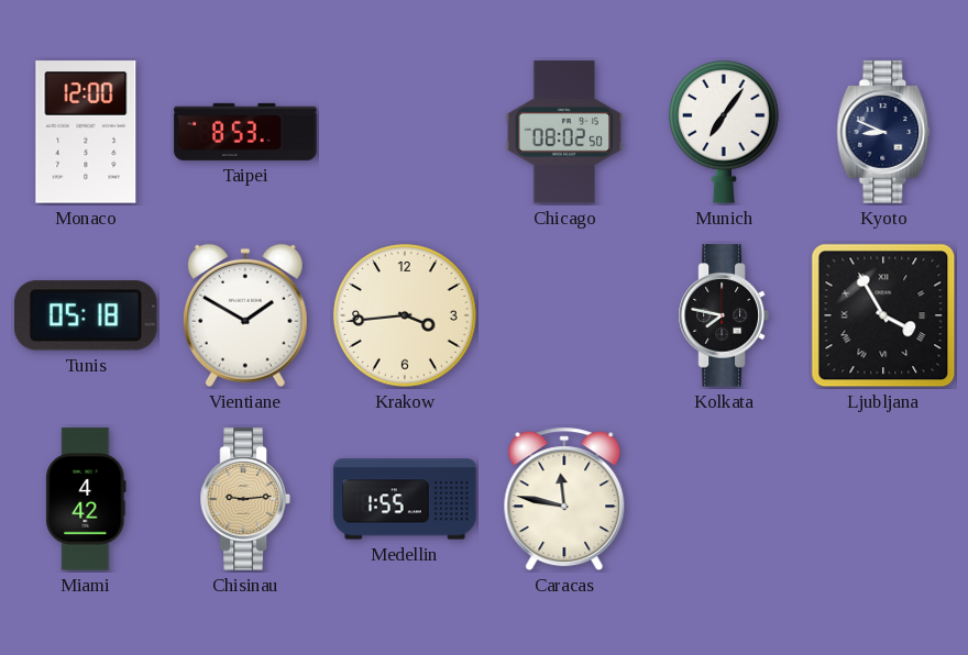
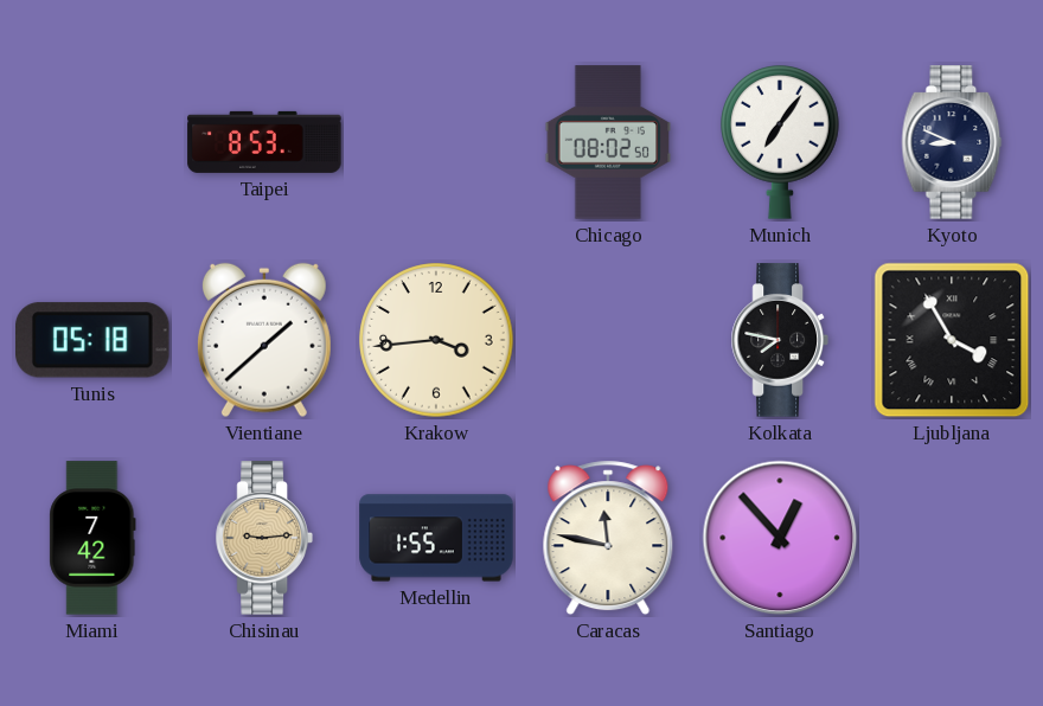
Monaco: 12:00 -> none (86, 132)
Vientiane: 1:50 -> 1:38 (264, 340)
Miami: 4:42 -> 7:42 (92, 538)
Santiago: none -> 12:53 (780, 538)
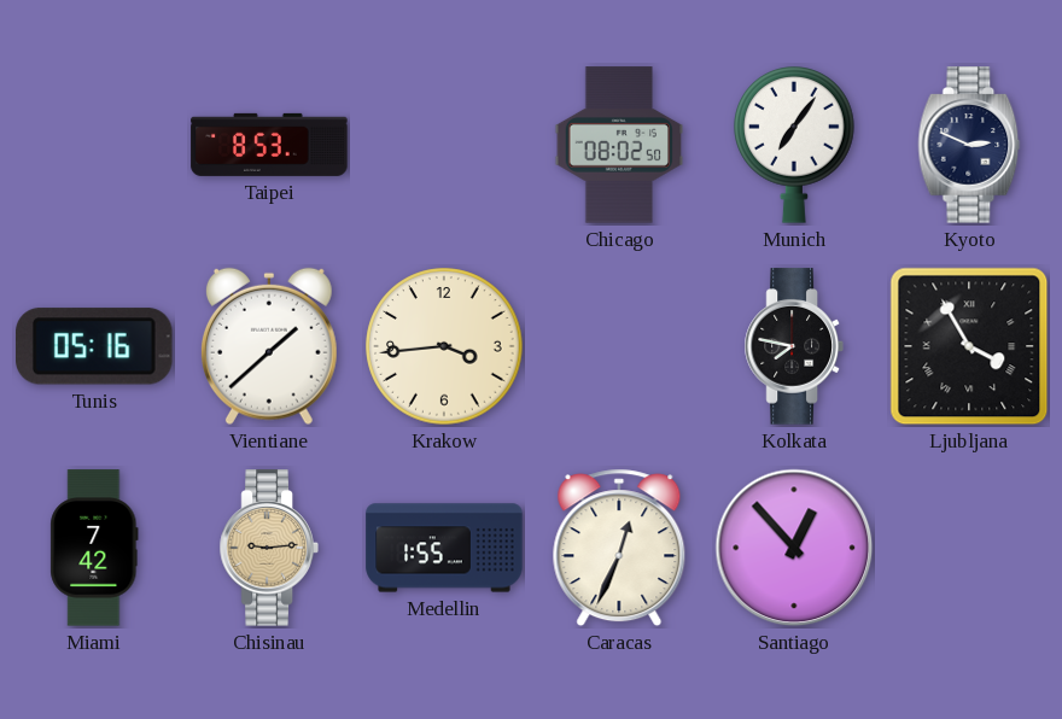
Kyoto: 8:49 -> 2:49 (969, 145)
Tunis: 05:18 -> 05:16 (95, 346)
Caracas: 11:47 -> 12:34 (619, 548)
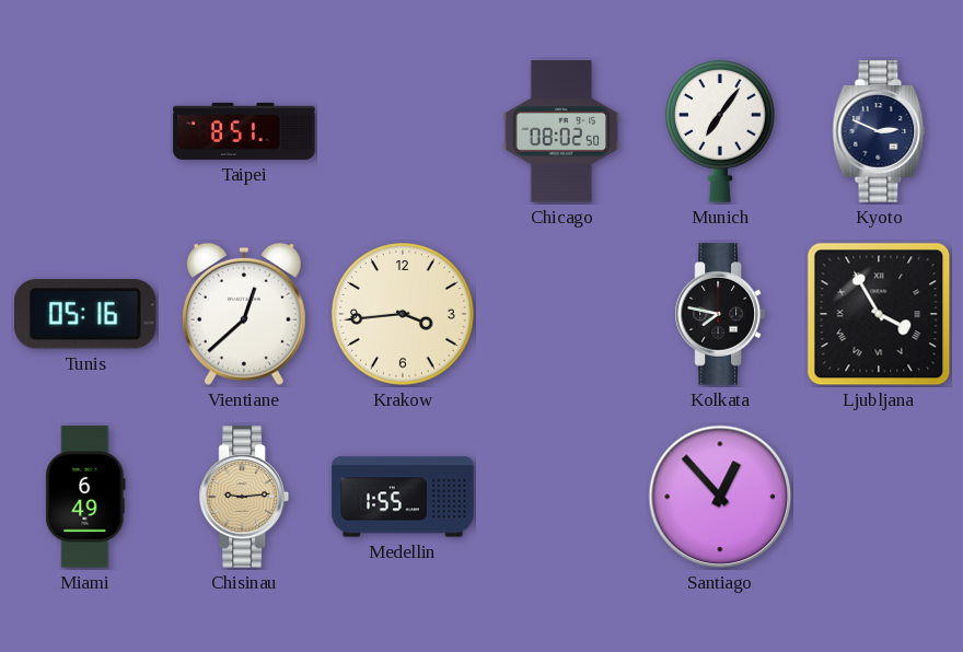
Taipei: 8:53 -> 8:51 (244, 131)
Vientiane: 1:38 -> 12:38 (244, 314)
Miami: 7:42 -> 6:49 (85, 497)
Caracas: 12:34 -> none (619, 548)
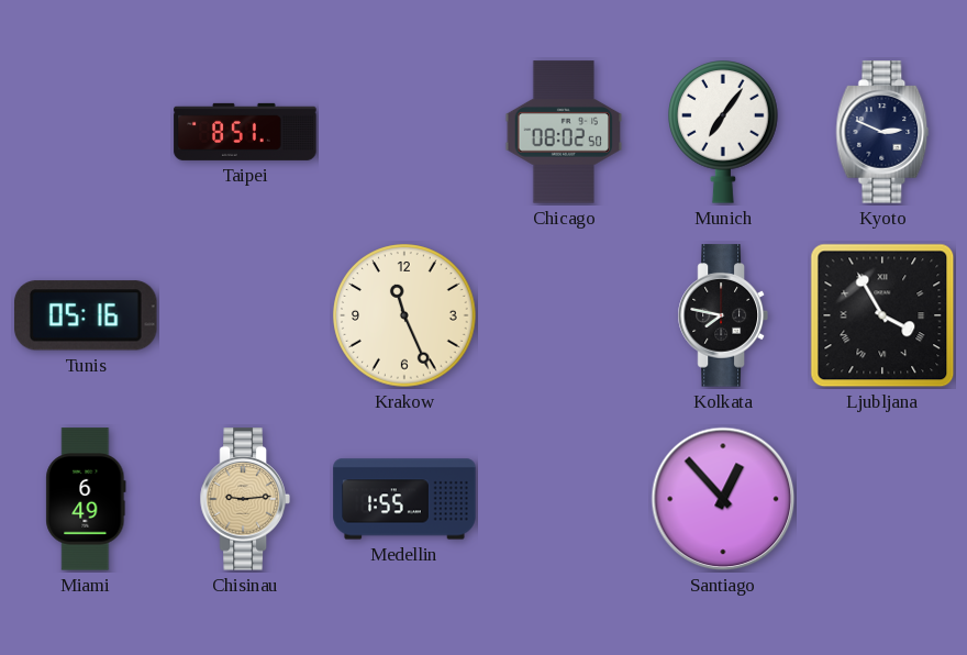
Vientiane: 12:38 -> none (244, 314)
Krakow: 3:44 -> 11:26 (404, 315)
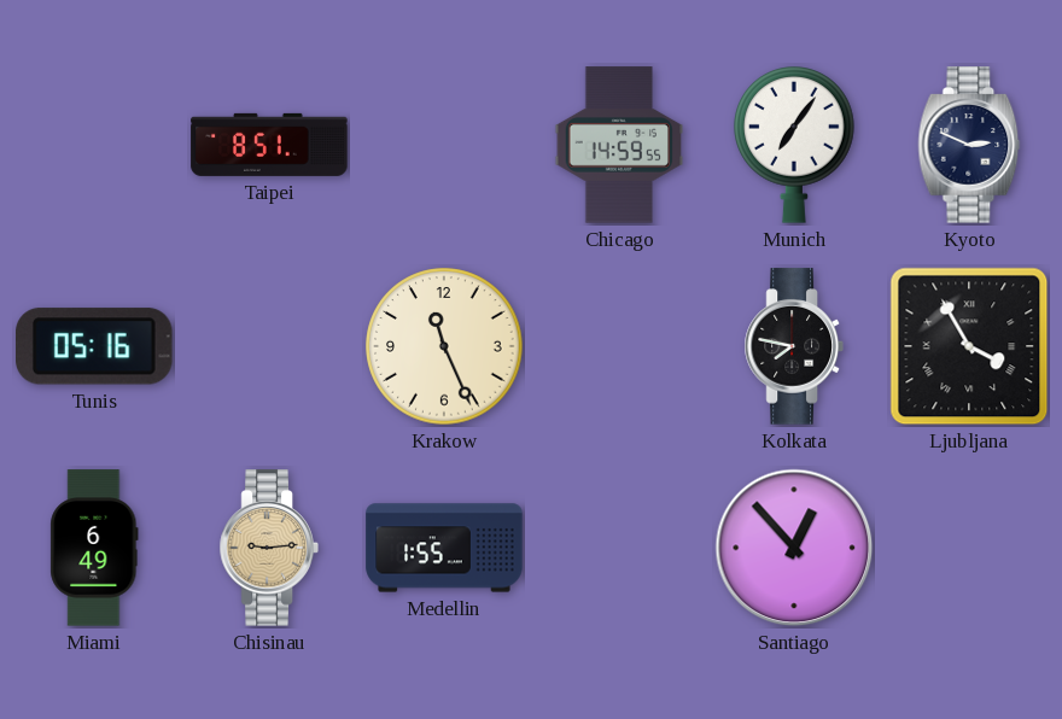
Chicago: 08:02 -> 14:59 (619, 145)
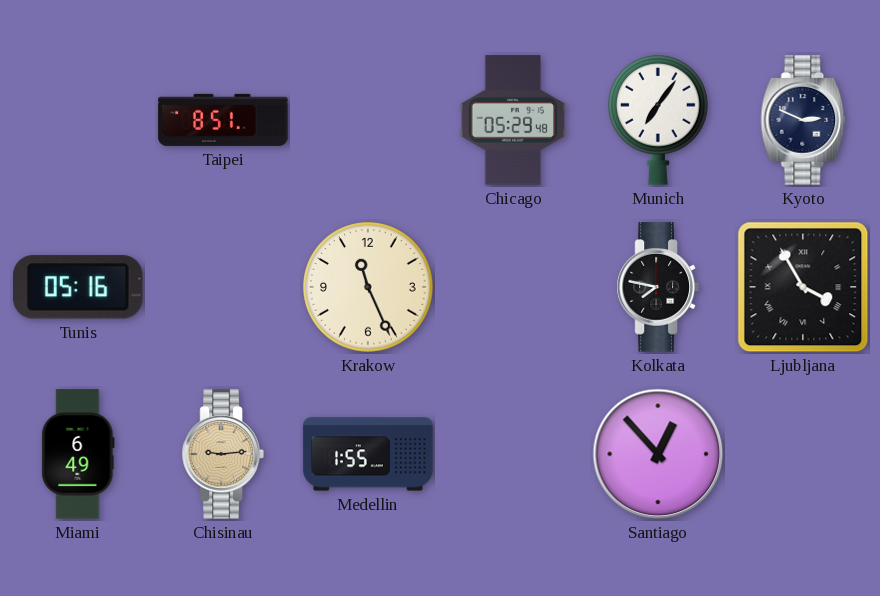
Chicago: 14:59 -> 05:29 (513, 120)
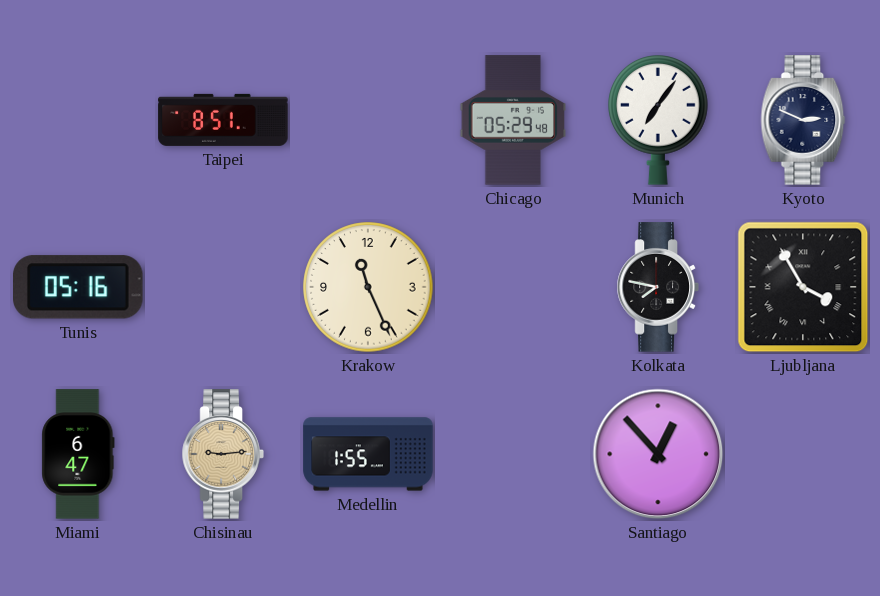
Miami: 6:49 -> 6:47 (78, 454)
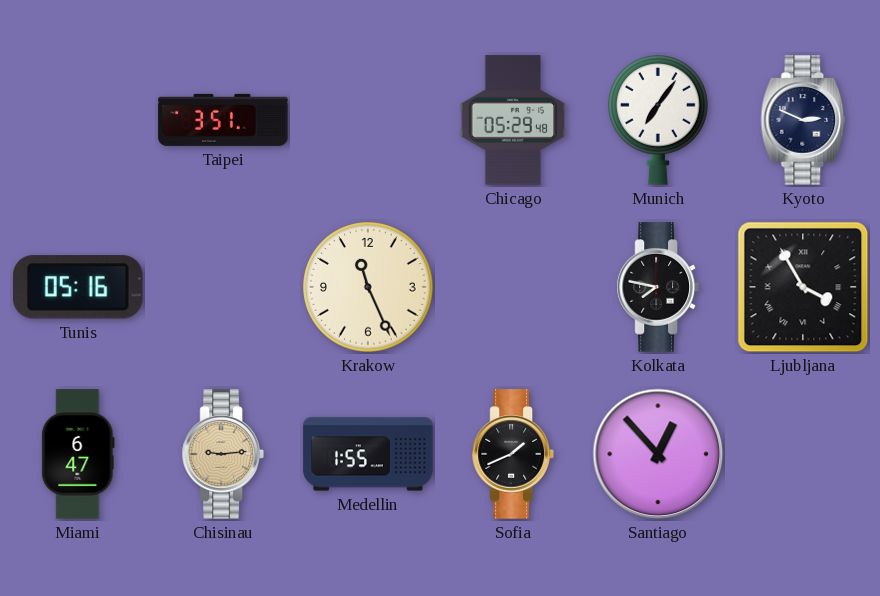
Taipei: 8:51 -> 3:51 (223, 120)
Sofia: none -> 1:41 (513, 454)
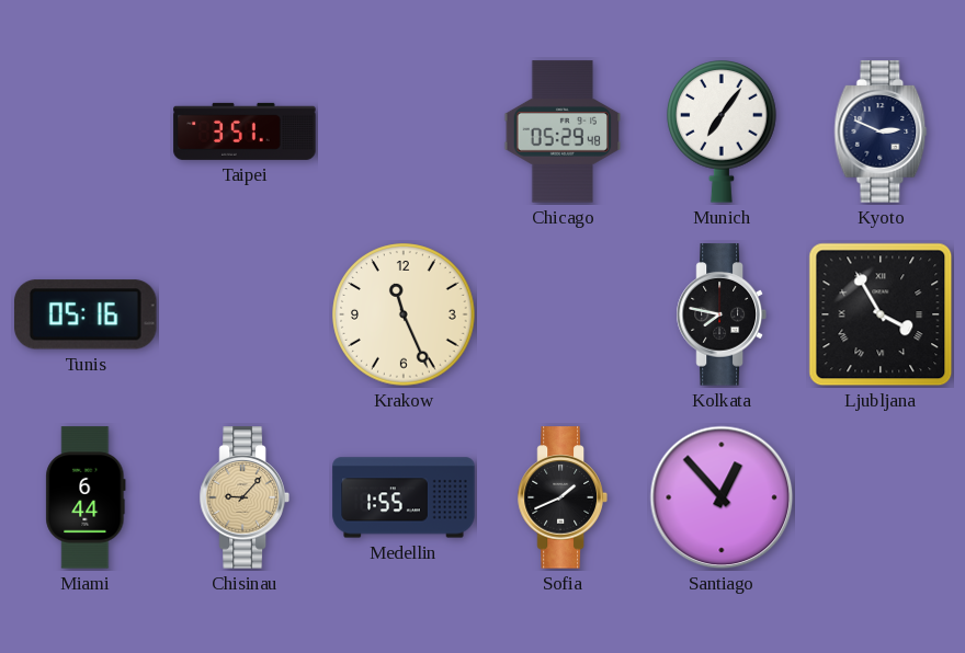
Miami: 6:47 -> 6:44 (86, 497)
Chisinau: 9:14 -> 9:07 (245, 497)
